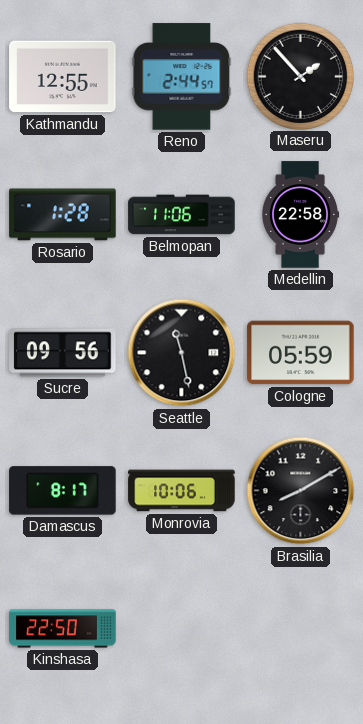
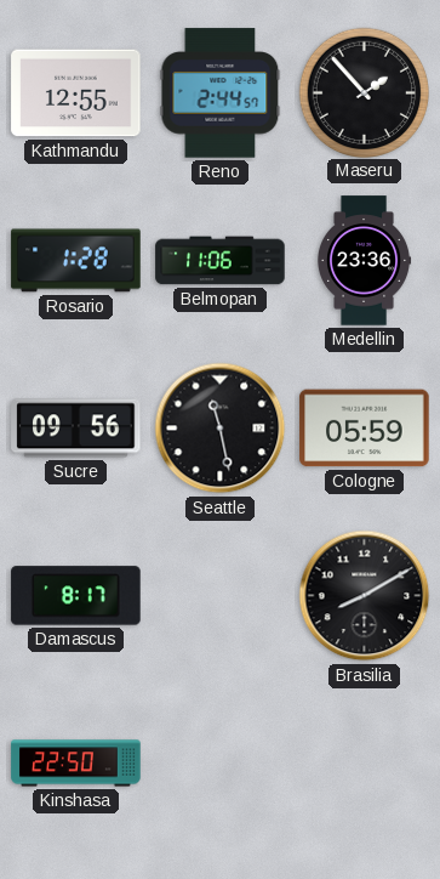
Medellin: 22:58 -> 23:36 (365, 261)
Monrovia: 10:06 -> none (182, 491)
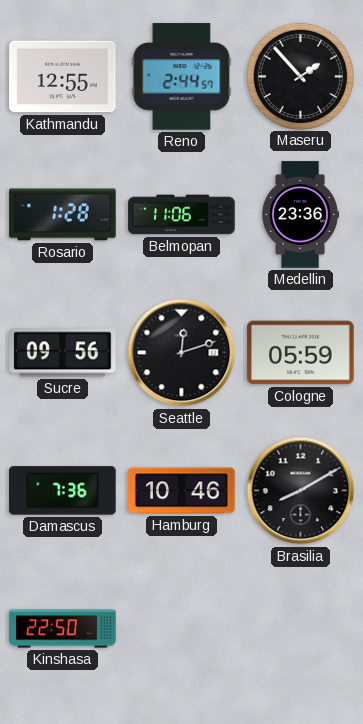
Seattle: 11:28 -> 12:12 (182, 353)
Damascus: 8:17 -> 7:36 (63, 491)
Hamburg: none -> 10:46 (182, 491)
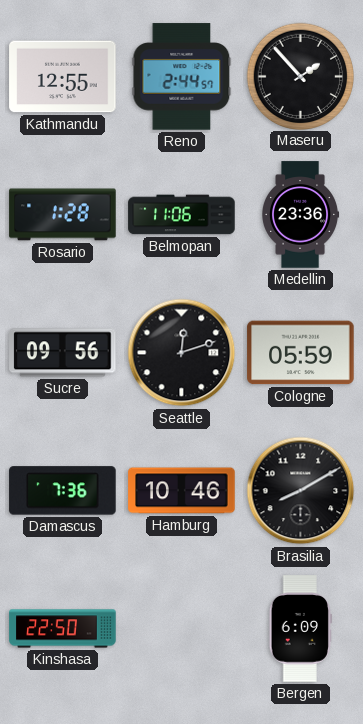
Bergen: none -> 6:09 (300, 629)
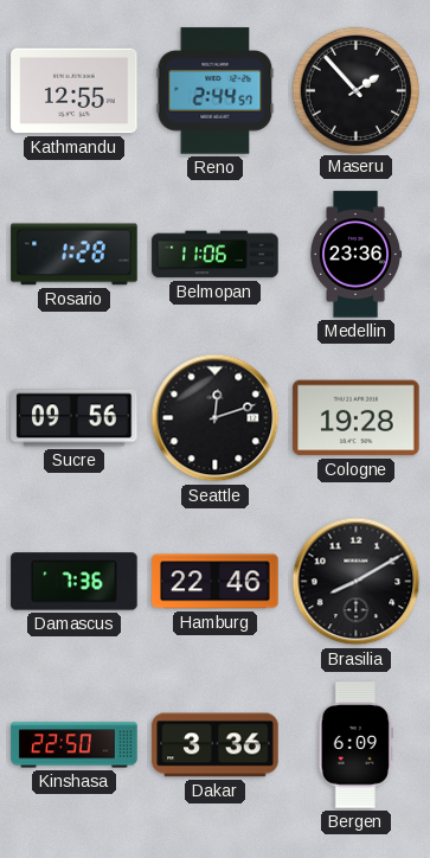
Cologne: 05:59 -> 19:28 (357, 418)
Hamburg: 10:46 -> 22:46 (216, 582)
Dakar: none -> 3:36 (216, 745)
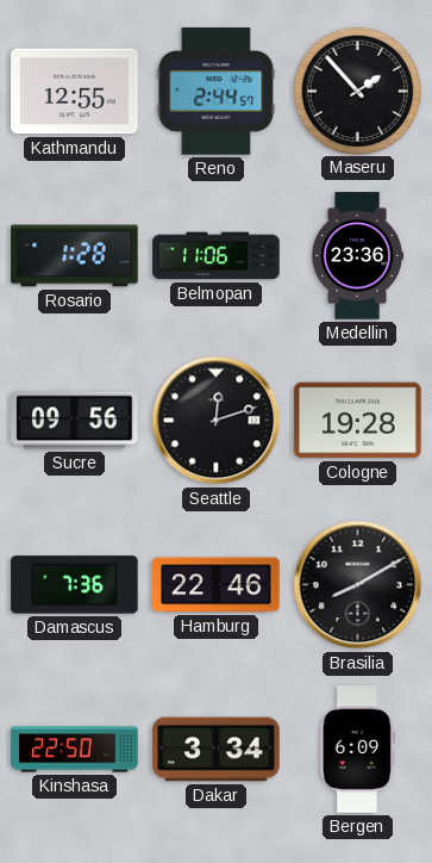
Dakar: 3:36 -> 3:34 (217, 750)
